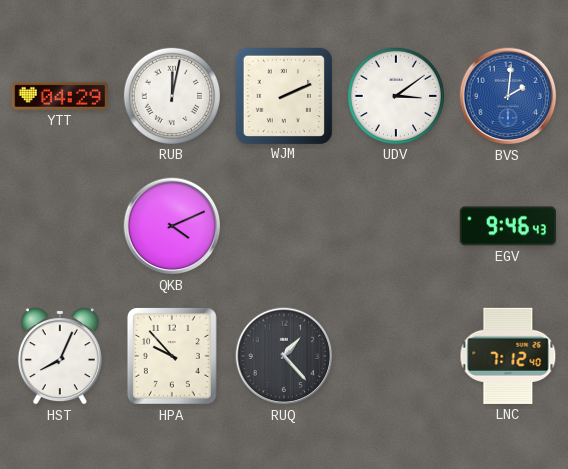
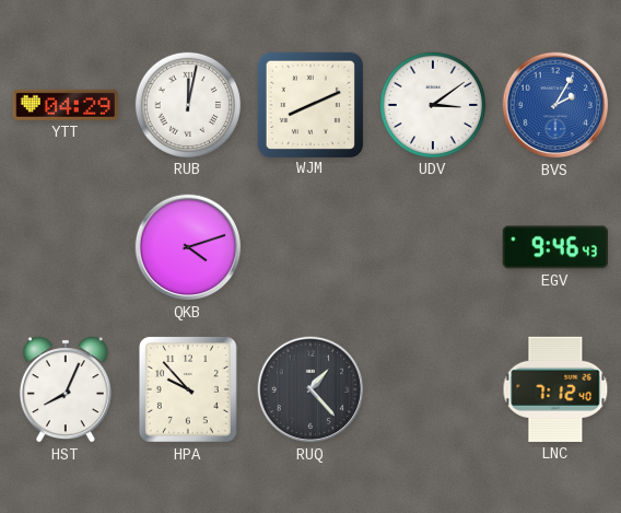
WJM: 2:11 -> 8:11 (309, 104)
BVS: 2:01 -> 2:05 (555, 105)
QKB: 4:11 -> 4:12 (188, 247)
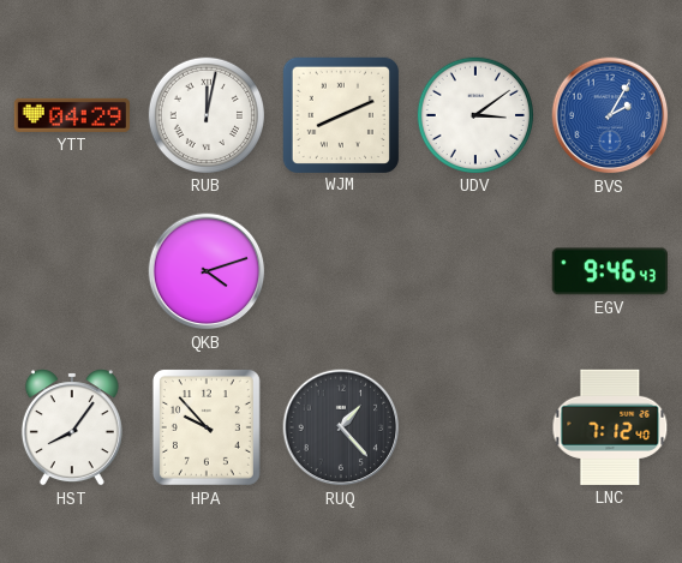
HST: 8:04 -> 8:06 (72, 427)
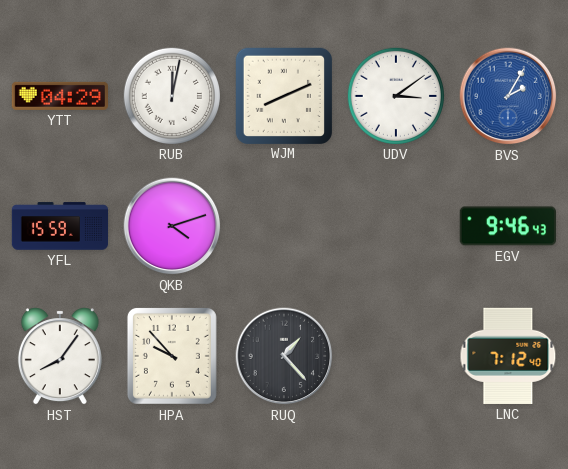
YFL: none -> 15:59 (60, 226)
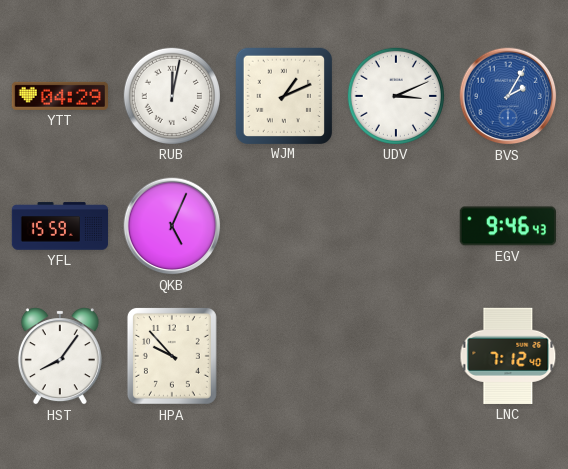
WJM: 8:11 -> 1:11 (283, 95)
UDV: 3:09 -> 3:11 (395, 95)
QKB: 4:12 -> 5:04 (172, 226)
RUQ: 1:23 -> none (284, 356)
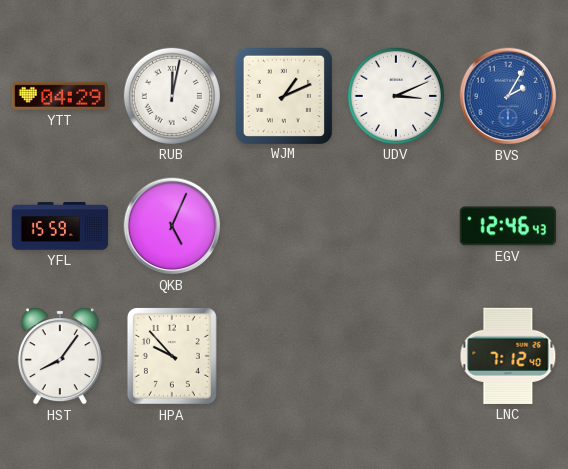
EGV: 9:46 -> 12:46 (508, 226)
